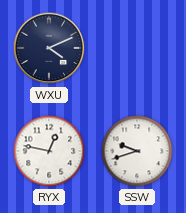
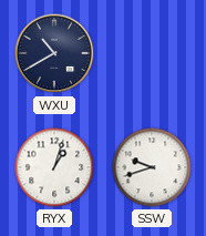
WXU: 4:11 -> 10:40 (54, 53)
RYX: 12:47 -> 1:03 (54, 167)
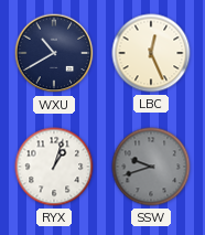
LBC: none -> 12:26 (151, 53)
SSW dial: white -> grey (151, 167)
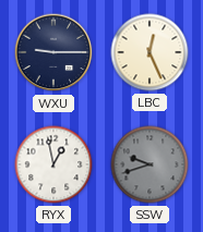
WXU: 10:40 -> 9:15 (53, 52)
RYX: 1:03 -> 12:58 (53, 164)
